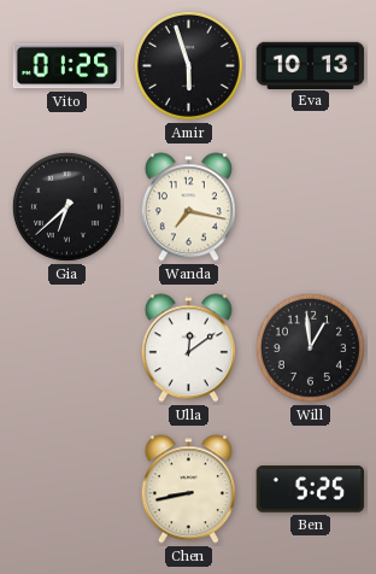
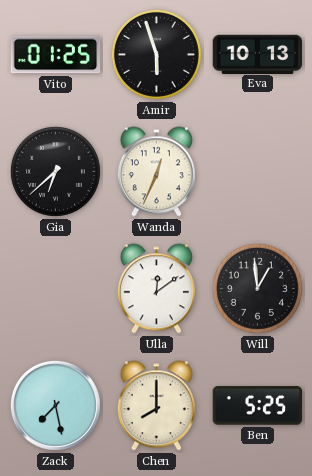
Wanda: 7:17 -> 12:34 (156, 172)
Zack: none -> 7:28 (55, 405)
Chen: 8:43 -> 8:00 (156, 406)
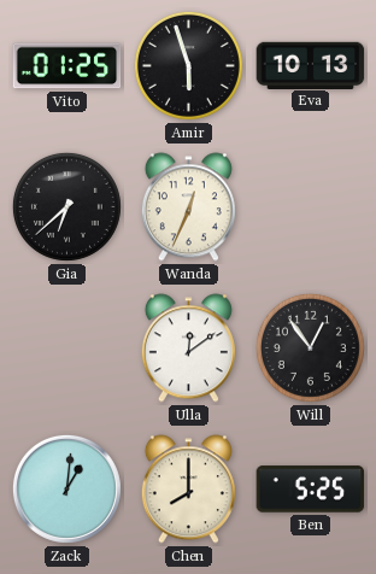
Will: 12:59 -> 12:54 (310, 347)
Zack: 7:28 -> 1:01 (66, 488)
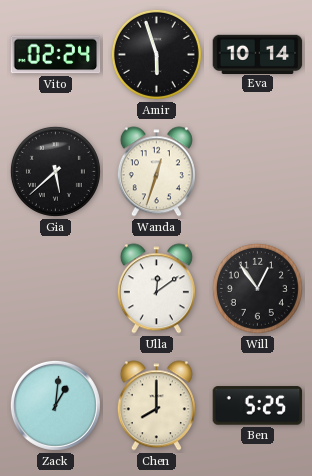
Vito: 01:25 -> 02:24 (56, 55)
Eva: 10:13 -> 10:14 (258, 54)
Gia: 6:38 -> 5:38 (55, 171)
Wanda: 12:34 -> 12:33 (156, 172)
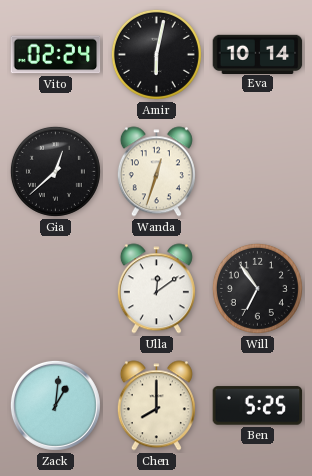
Amir: 5:57 -> 6:02 (156, 54)
Gia: 5:38 -> 12:38 (55, 171)
Will: 12:54 -> 6:54 (257, 288)
